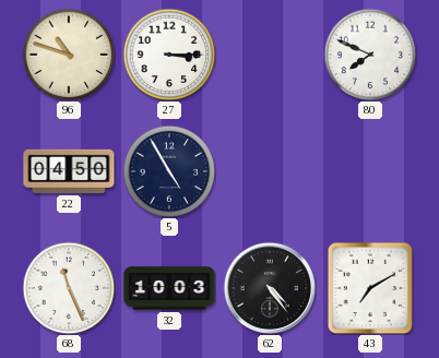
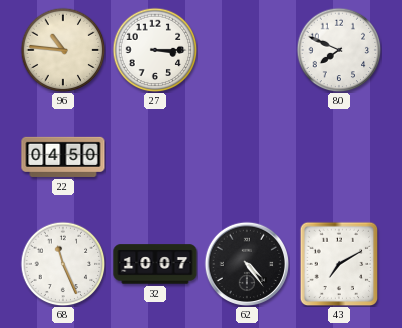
96: 10:48 -> 10:46 (63, 50)
5: 4:55 -> none (169, 171)
32: 10:03 -> 10:07 (155, 264)
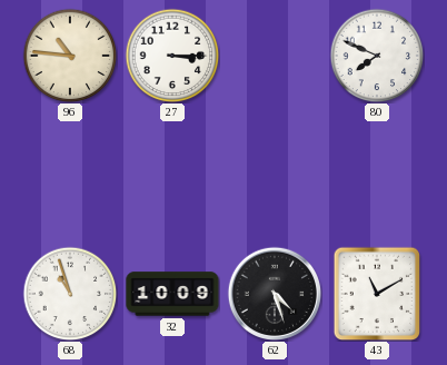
22: 04:50 -> none (63, 157)
68: 11:26 -> 10:57 (70, 294)
32: 10:07 -> 10:09 (172, 294)
62: 4:24 -> 4:27 (274, 293)
43: 7:10 -> 11:10 (377, 294)
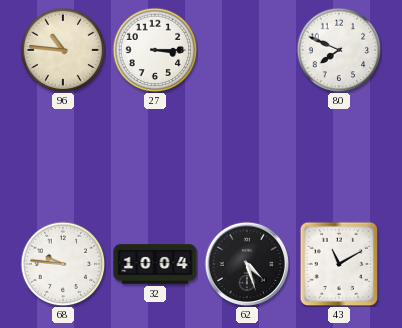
68: 10:57 -> 9:46 (63, 264)
32: 10:09 -> 10:04 (155, 264)
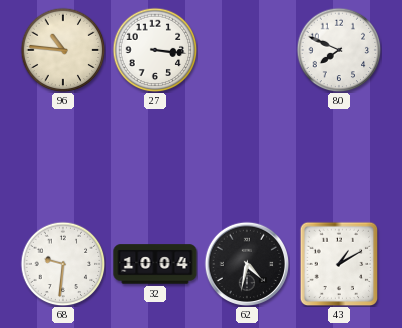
27: 3:15 -> 3:16 (155, 50)
68: 9:46 -> 9:31 (63, 264)
62: 4:27 -> 4:32 (246, 263)
43: 11:10 -> 1:10 (339, 264)
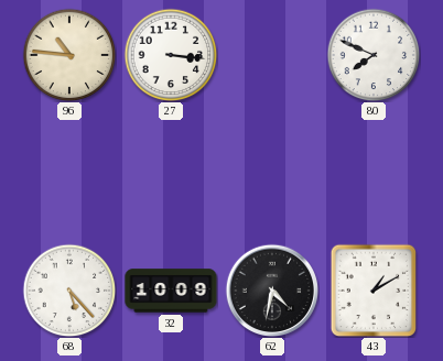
68: 9:31 -> 5:23 (69, 291)
32: 10:04 -> 10:09 (171, 291)
